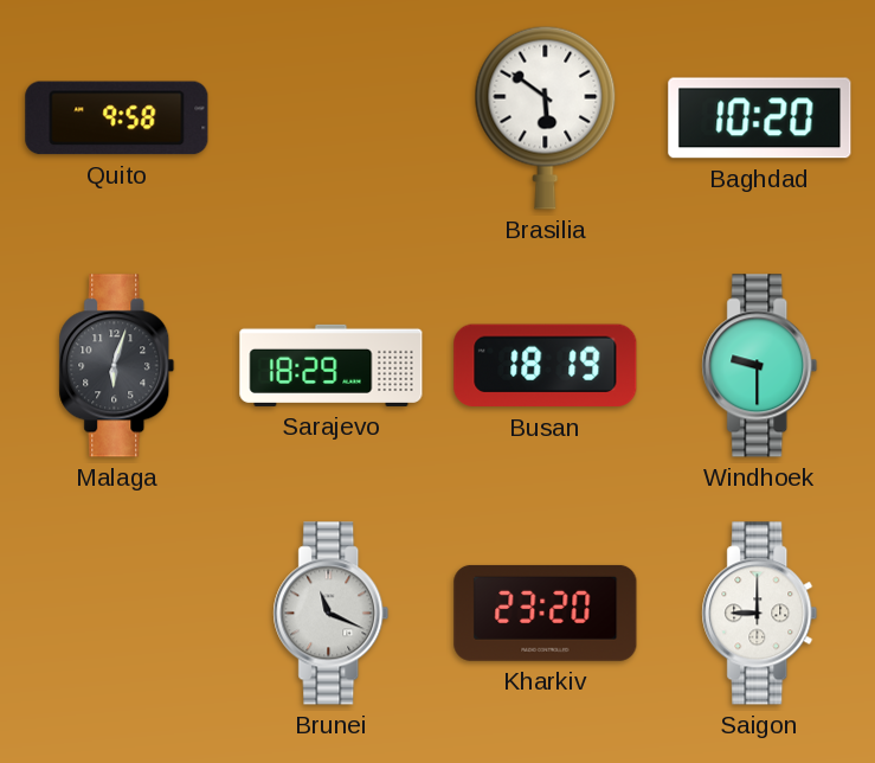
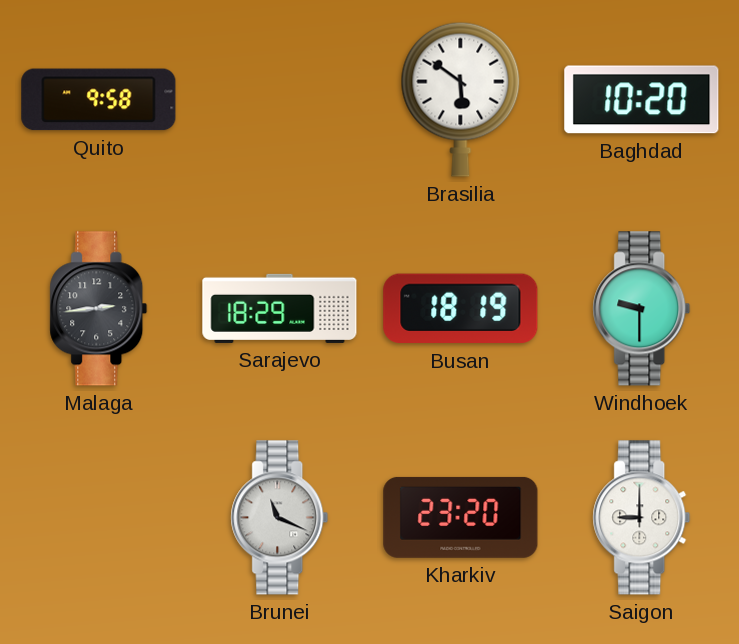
Malaga: 6:03 -> 2:44 (99, 309)
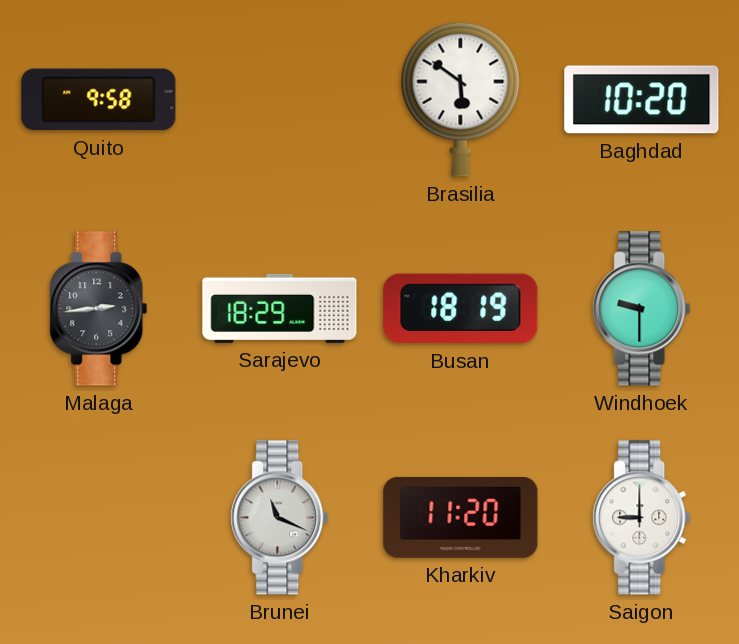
Kharkiv: 23:20 -> 11:20 (461, 517)
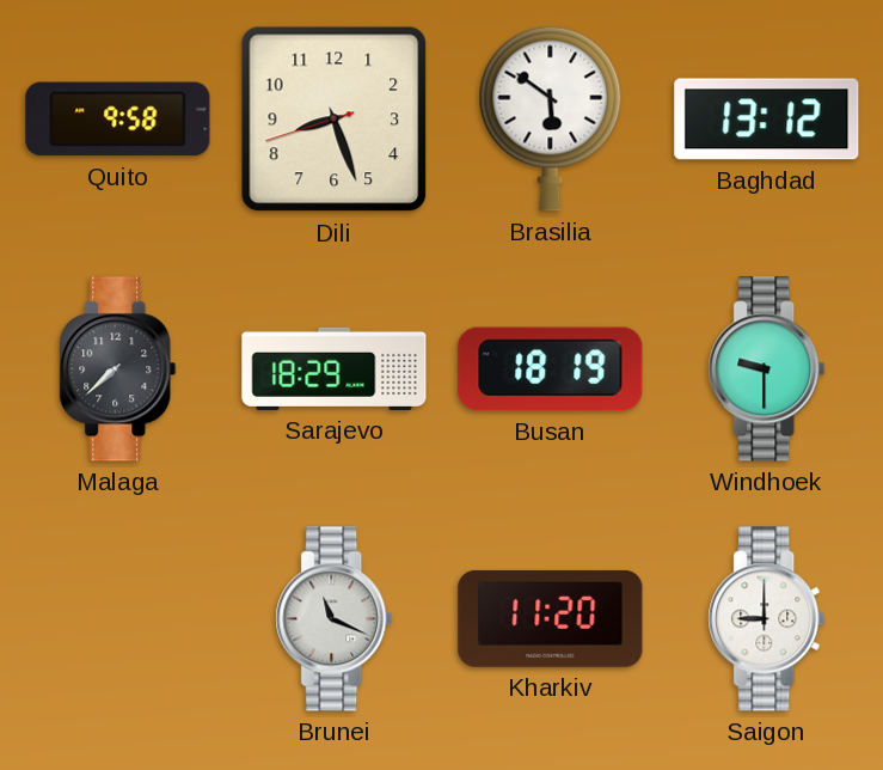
Dili: none -> 8:26 (335, 120)
Baghdad: 10:20 -> 13:12 (767, 120)
Malaga: 2:44 -> 7:38 (118, 369)
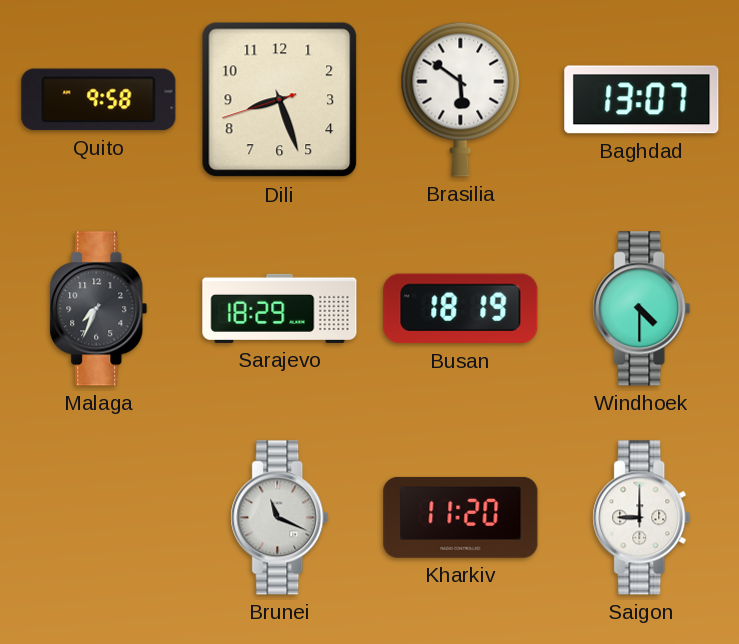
Baghdad: 13:12 -> 13:07 (642, 100)
Malaga: 7:38 -> 7:34 (99, 309)
Windhoek: 9:30 -> 4:30 (642, 309)
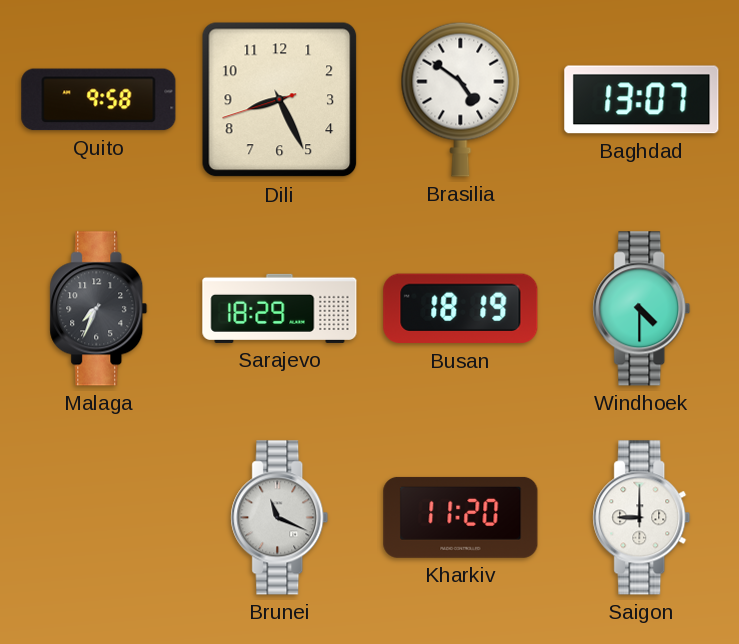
Dili: 8:26 -> 8:25 (280, 100)
Brasilia: 5:51 -> 4:51 (461, 99)
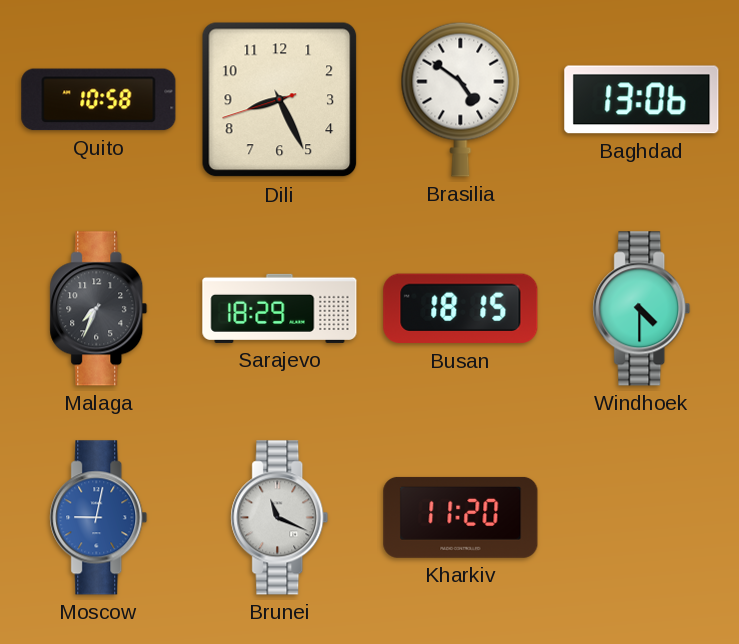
Quito: 9:58 -> 10:58 (99, 100)
Baghdad: 13:07 -> 13:06 (642, 100)
Busan: 18:19 -> 18:15 (461, 309)
Moscow: none -> 9:02 (99, 518)
Saigon: 9:00 -> none (642, 518)
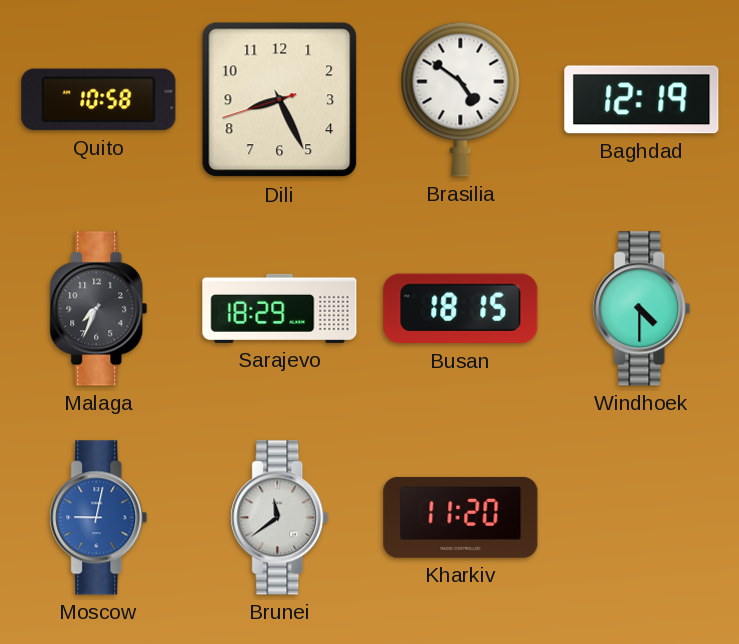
Baghdad: 13:06 -> 12:19 (642, 100)
Brunei: 11:19 -> 11:39 (280, 518)
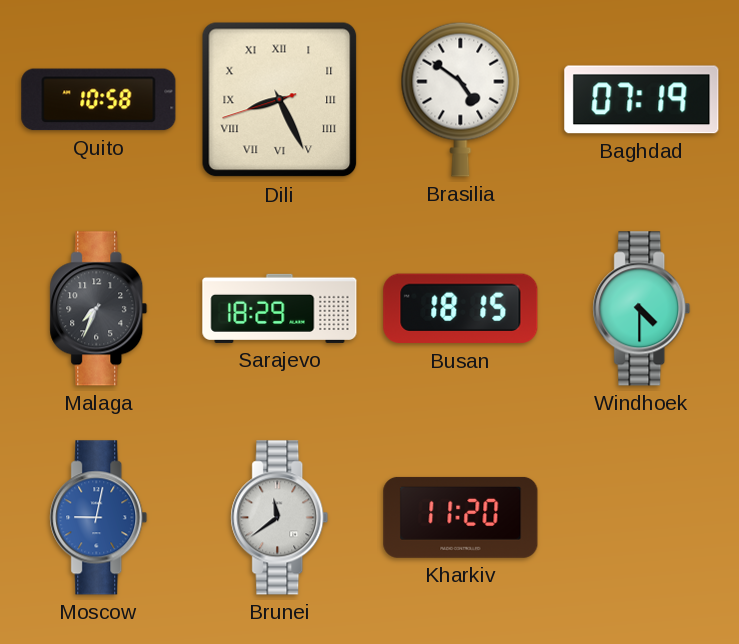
Dili numerals: Arabic -> Roman (280, 100)
Baghdad: 12:19 -> 07:19 (642, 100)
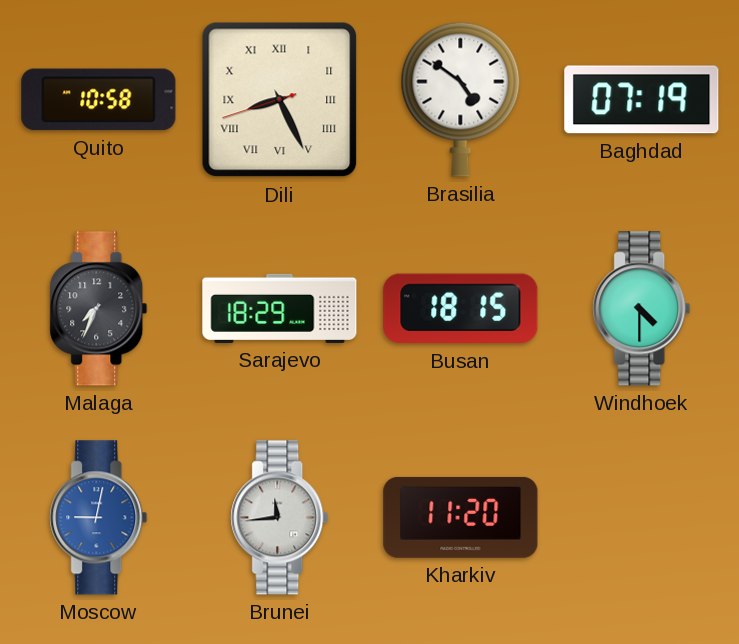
Brunei: 11:39 -> 11:44 (280, 518)
